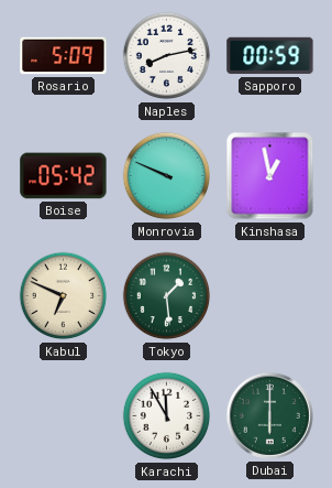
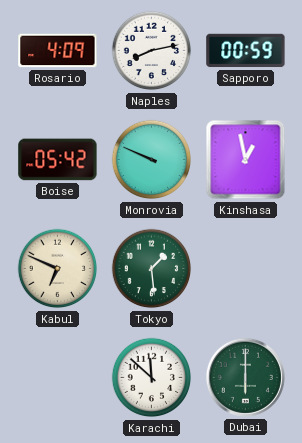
Rosario: 5:09 -> 4:09 (58, 51)
Karachi: 11:55 -> 11:52 (152, 378)
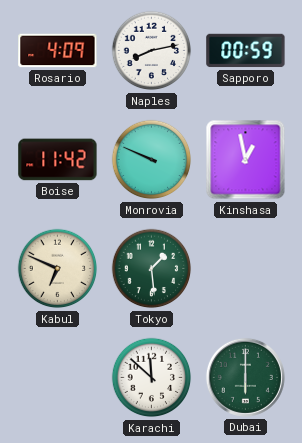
Boise: 05:42 -> 11:42 (58, 160)
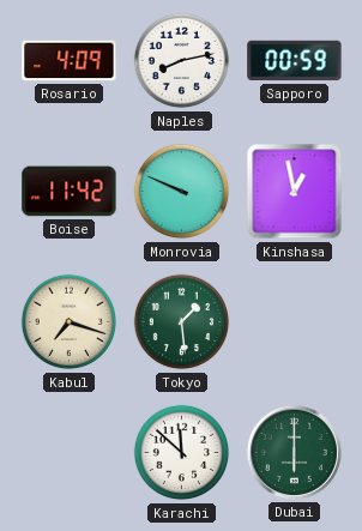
Kabul: 6:49 -> 7:18 (70, 322)
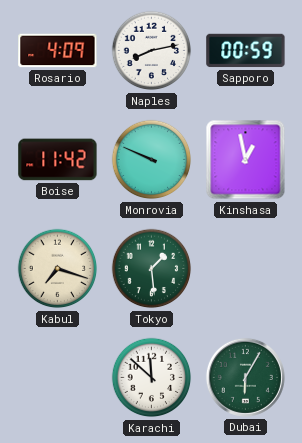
Dubai: 6:00 -> 6:05 (245, 377)
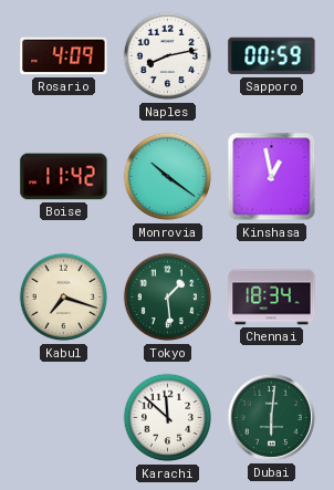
Monrovia: 9:49 -> 10:21 (168, 177)
Chennai: none -> 18:34 (272, 298)
Dubai: 6:05 -> 6:01 (271, 417)
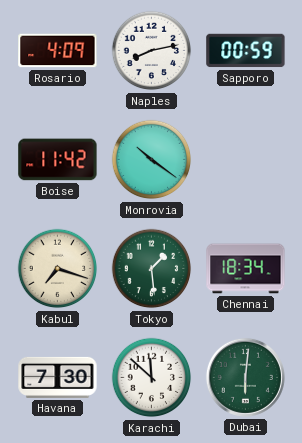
Kinshasa: 12:58 -> none (272, 177)
Havana: none -> 7:30 (58, 377)
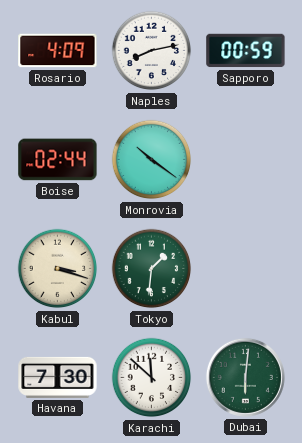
Boise: 11:42 -> 02:44 (58, 160)
Kabul: 7:18 -> 3:18 (58, 269)
Tokyo: 1:29 -> 1:31 (152, 269)
Chennai: 18:34 -> none (246, 269)
